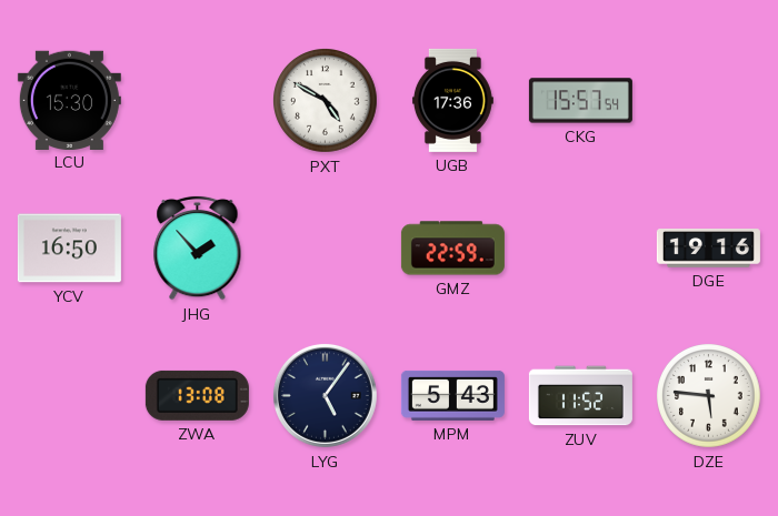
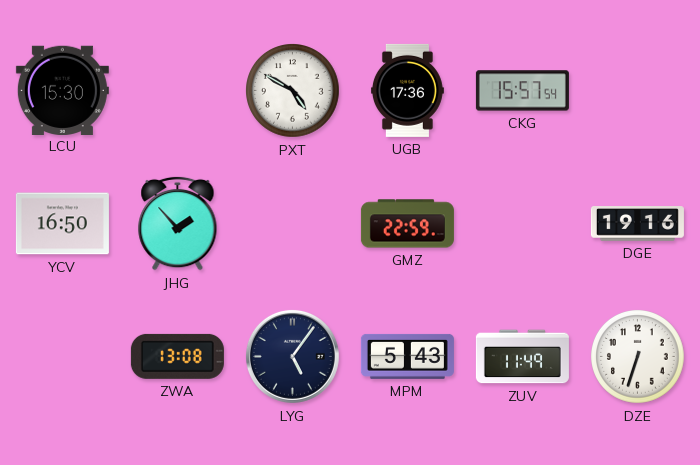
ZUV: 11:52 -> 11:49 (522, 357)
DZE: 5:46 -> 6:33 (638, 357)
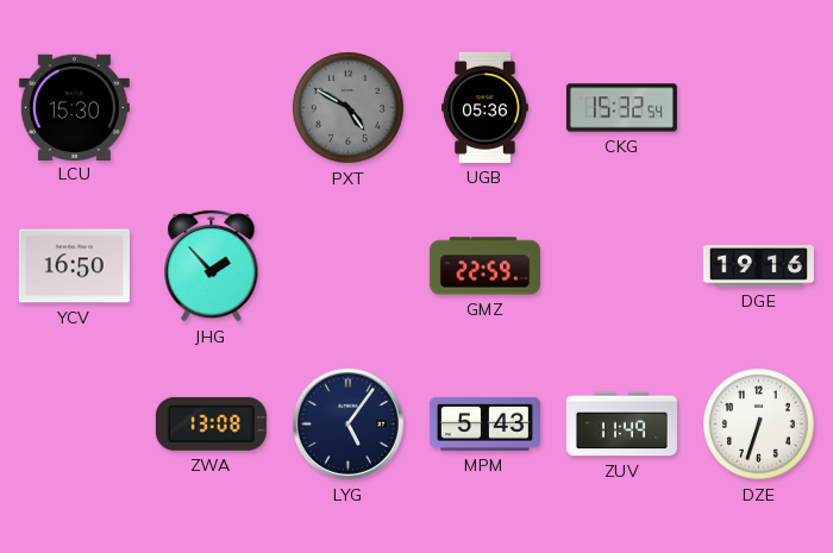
PXT dial: white -> grey (349, 108)
UGB: 17:36 -> 05:36 (484, 107)
CKG: 15:57 -> 15:32 (621, 108)
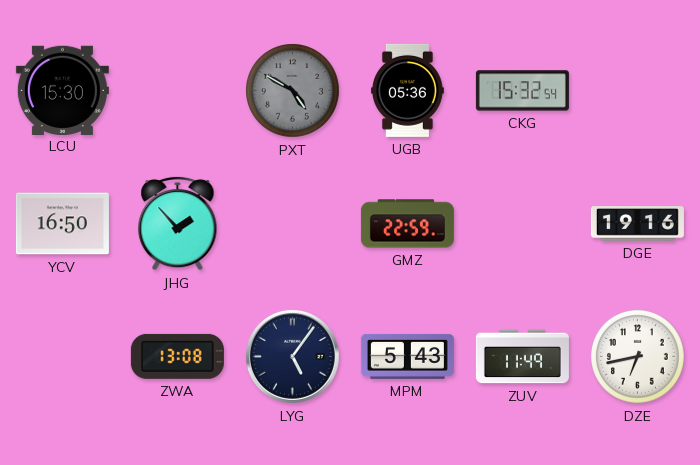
DZE: 6:33 -> 6:43 (638, 357)
